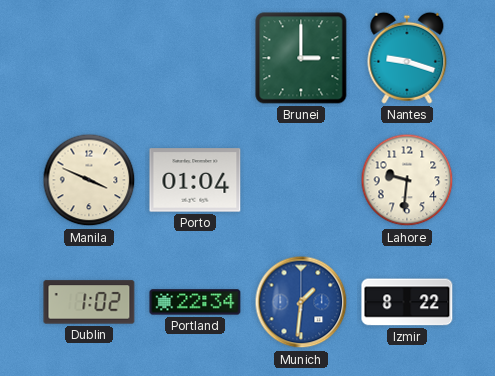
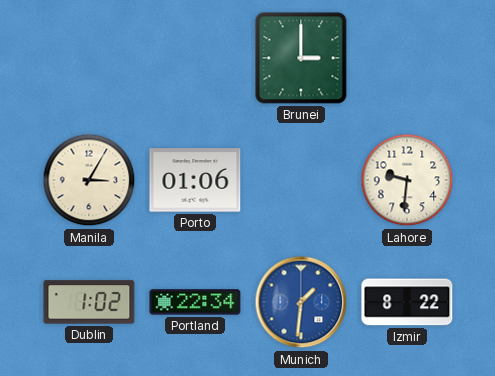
Nantes: 9:18 -> none (407, 58)
Manila: 3:49 -> 3:05 (89, 180)
Porto: 01:04 -> 01:06 (195, 180)
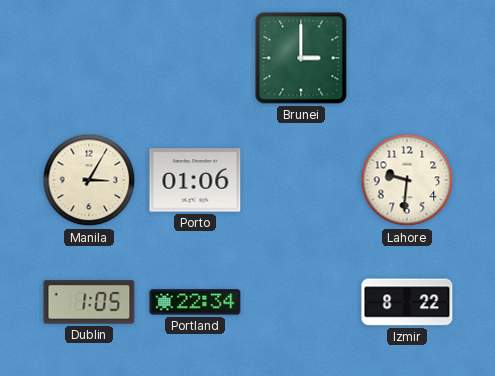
Dublin: 1:02 -> 1:05 (89, 302)
Munich: 1:31 -> none (301, 302)
